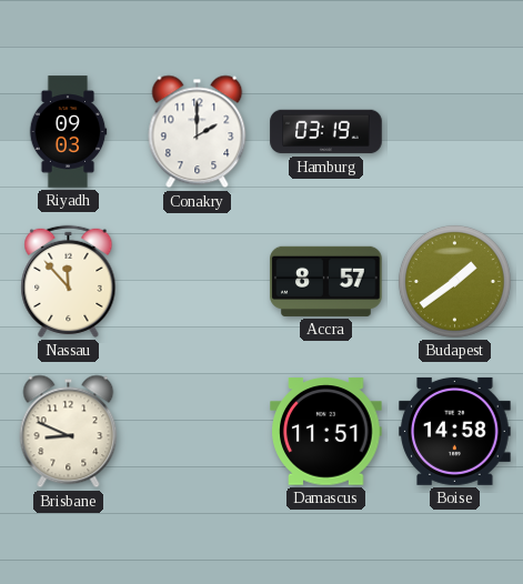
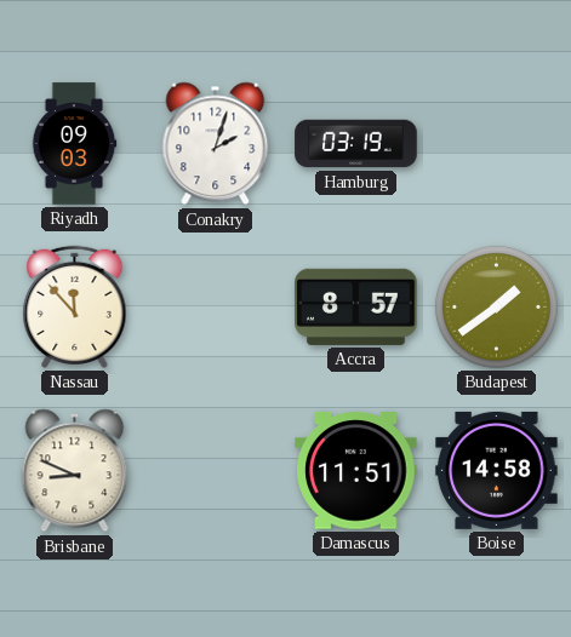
Conakry: 2:00 -> 2:03 (216, 144)
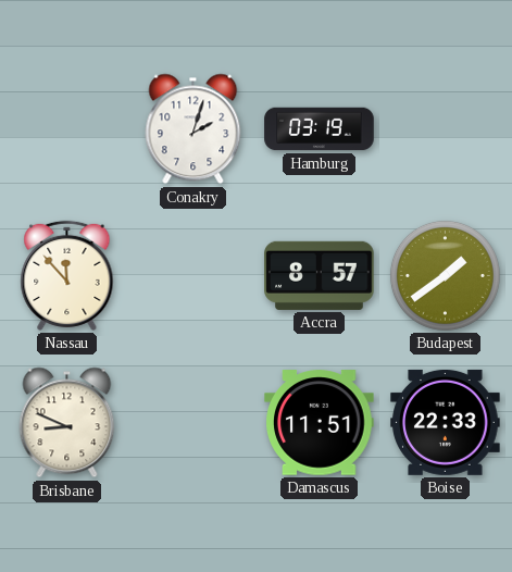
Riyadh: 09:03 -> none (74, 144)
Boise: 14:58 -> 22:33 (446, 422)
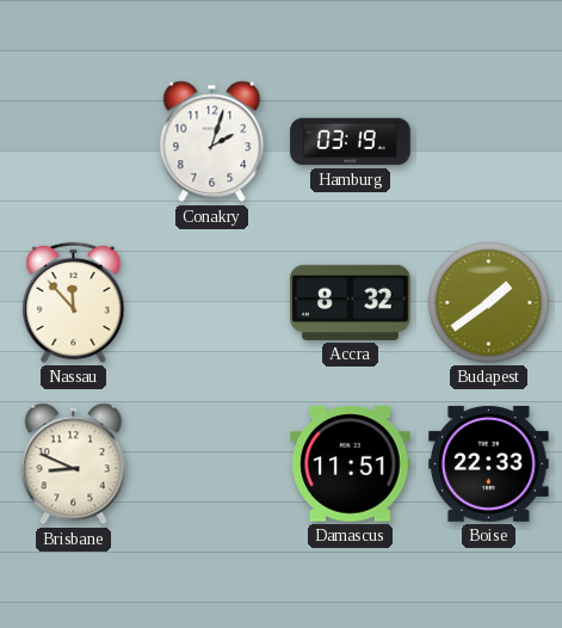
Accra: 8:57 -> 8:32 (351, 302)
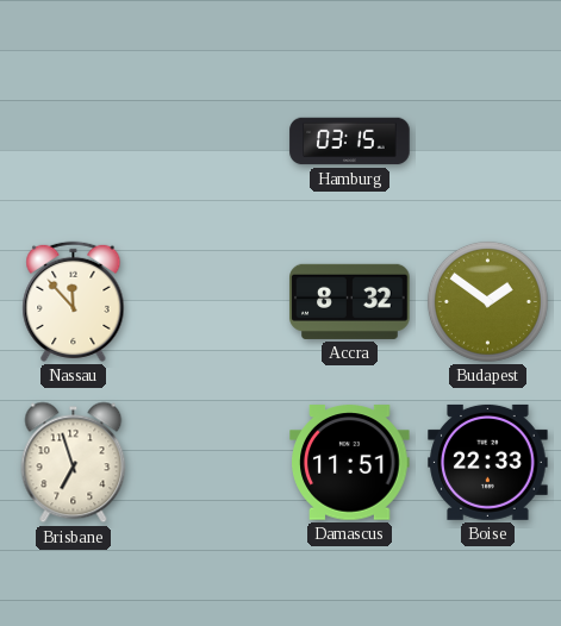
Conakry: 2:03 -> none (212, 142)
Hamburg: 03:19 -> 03:15 (350, 142)
Budapest: 1:39 -> 1:51 (487, 301)
Brisbane: 8:49 -> 6:57 (74, 463)
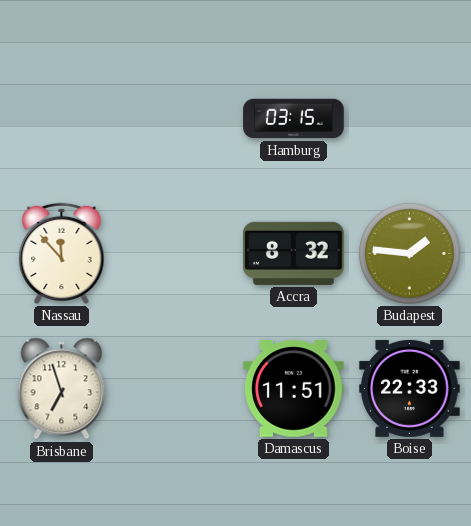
Budapest: 1:51 -> 1:46 (409, 253)
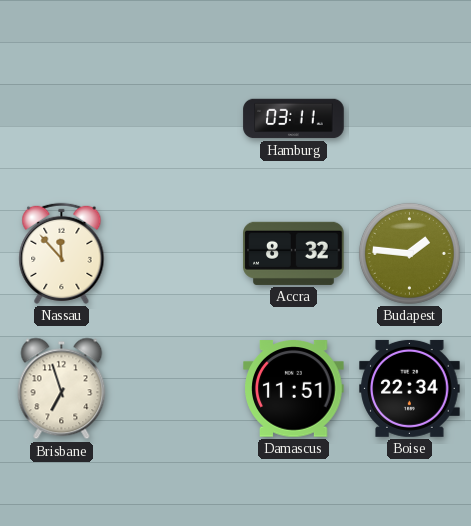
Hamburg: 03:15 -> 03:11 (294, 119)
Boise: 22:33 -> 22:34 (410, 388)
